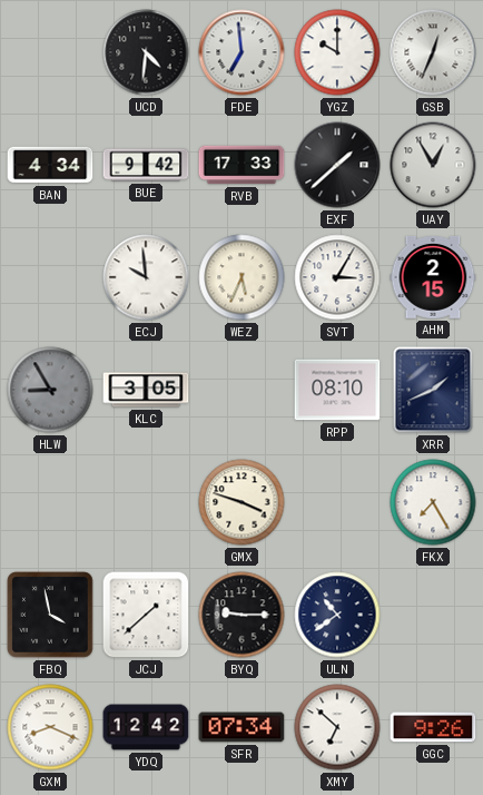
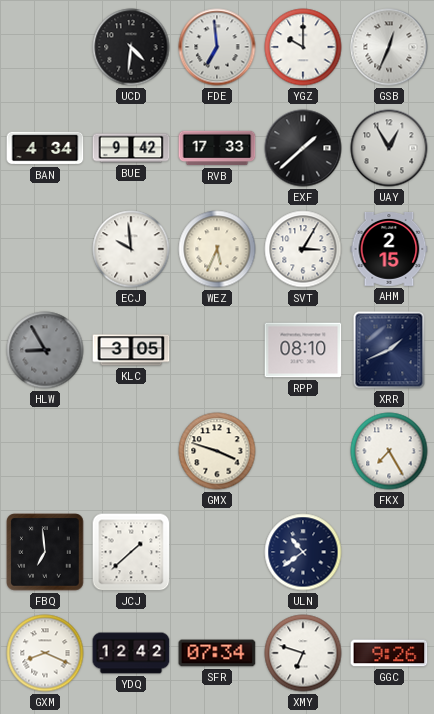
FBQ: 3:58 -> 6:59 (45, 552)
BYQ: 9:15 -> none (241, 615)
XMY: 6:52 -> 6:48 (303, 653)
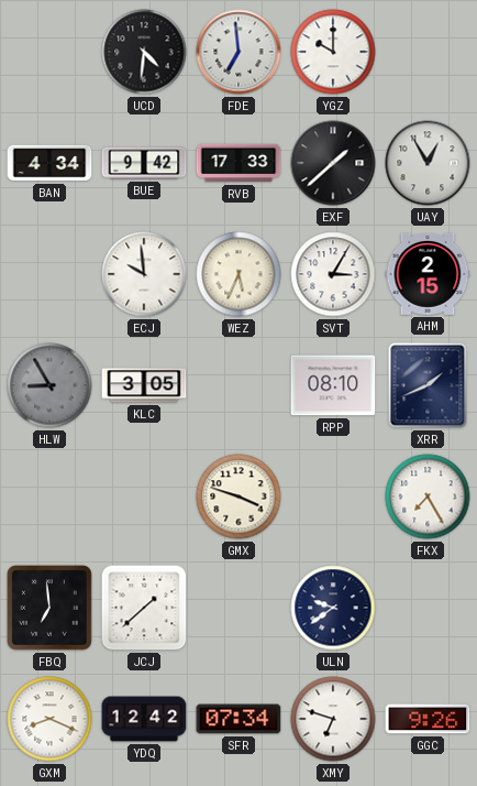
GSB: 12:34 -> none (389, 47)
ULN: 10:39 -> 9:39 (333, 608)
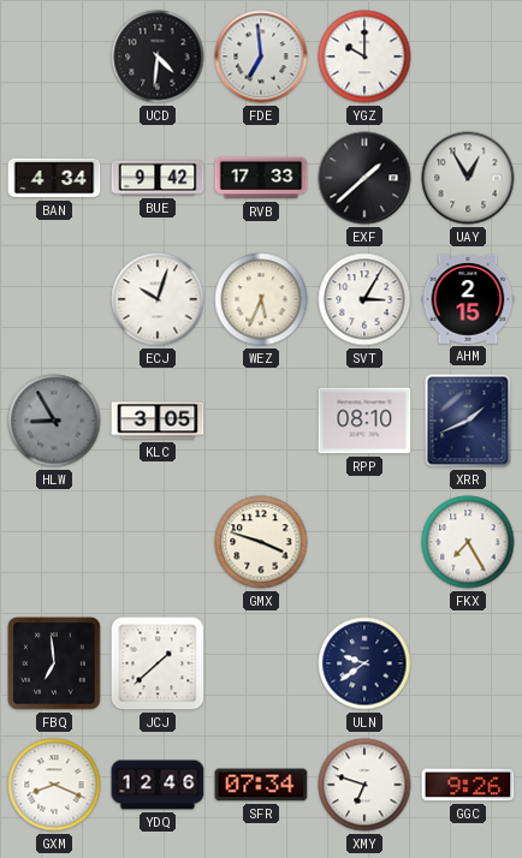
ECJ: 9:59 -> 10:03 (158, 299)
YDQ: 12:42 -> 12:46 (158, 785)
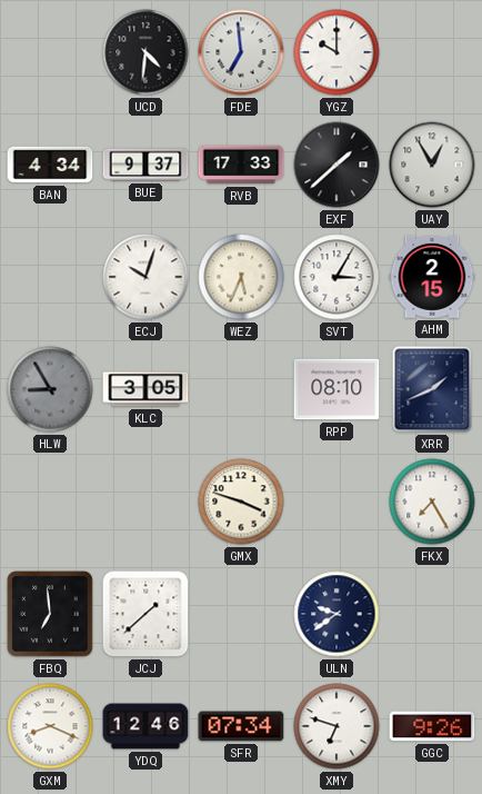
BUE: 9:42 -> 9:37 (145, 165)
